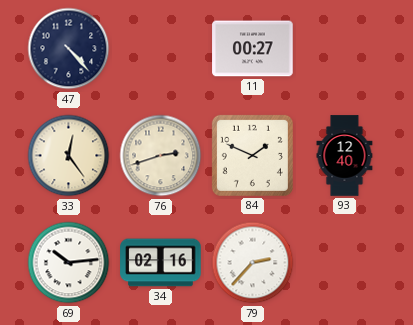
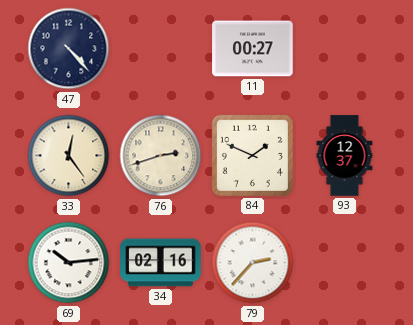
93: 12:40 -> 12:37 (345, 156)
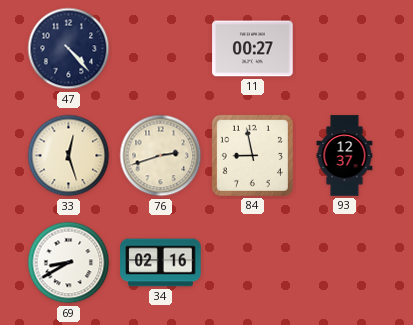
33: 12:24 -> 12:27 (69, 156)
84: 1:49 -> 8:58 (252, 155)
69: 10:14 -> 8:40 (69, 263)
79: 2:37 -> none (253, 263)
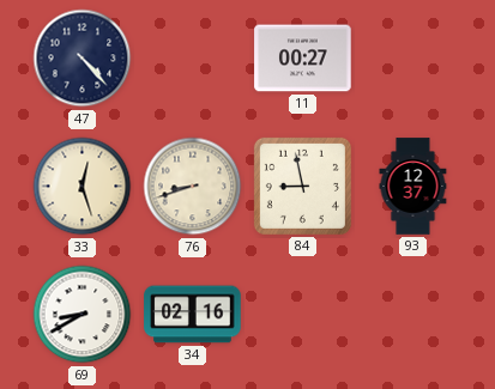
76: 2:42 -> 8:42 (193, 187)
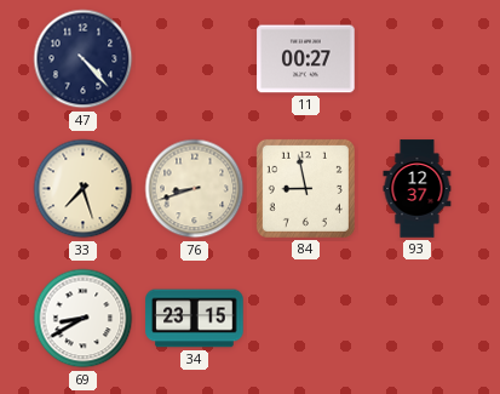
33: 12:27 -> 7:27 (84, 189)
34: 02:16 -> 23:15 (195, 319)
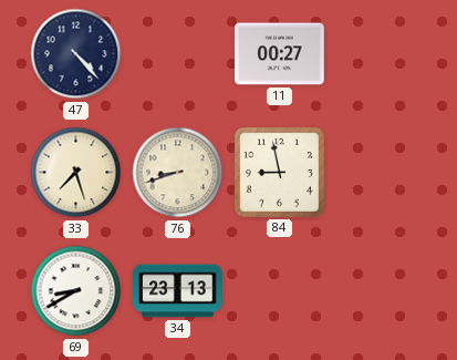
93: 12:37 -> none (418, 189)
34: 23:15 -> 23:13 (178, 291)
